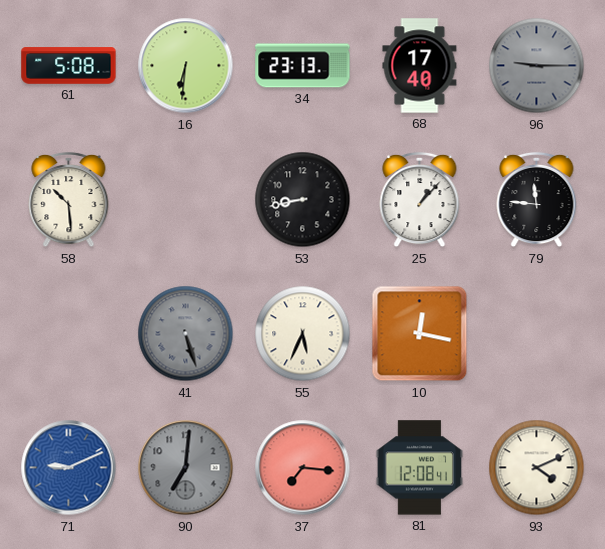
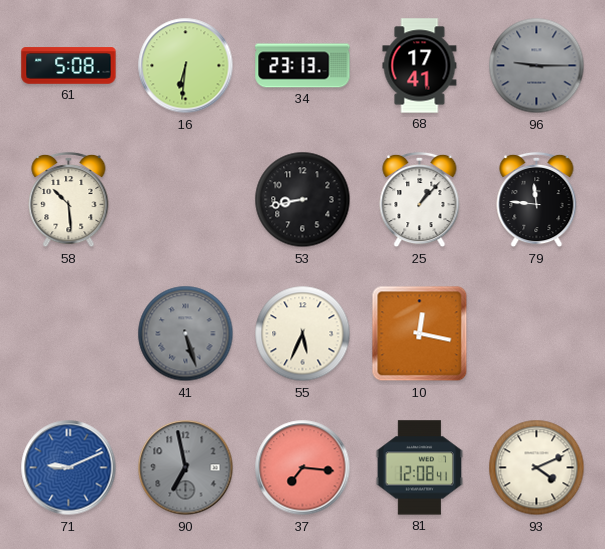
68: 17:40 -> 17:41 (420, 66)
90: 7:01 -> 6:58 (186, 468)
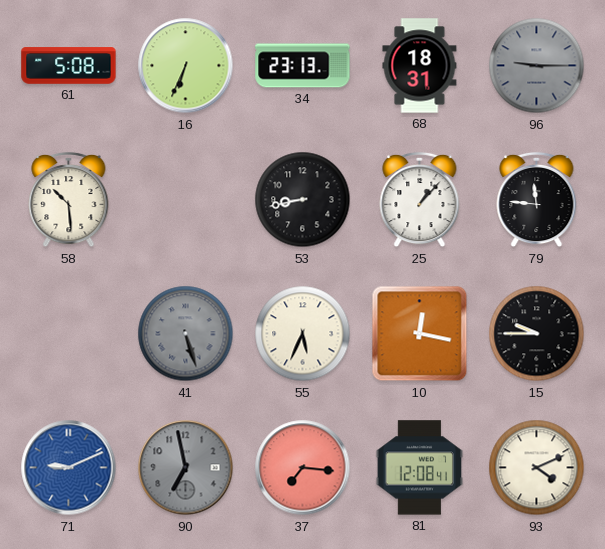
16: 6:31 -> 6:34 (186, 66)
68: 17:41 -> 18:31 (420, 66)
15: none -> 9:45 (537, 334)
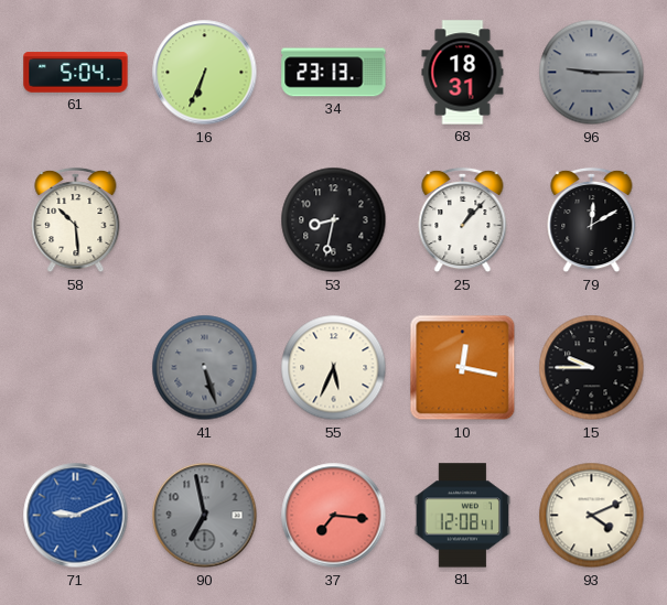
61: 5:08 -> 5:04 (76, 73)
53: 8:43 -> 8:32 (334, 220)
79: 11:46 -> 12:10 (592, 220)
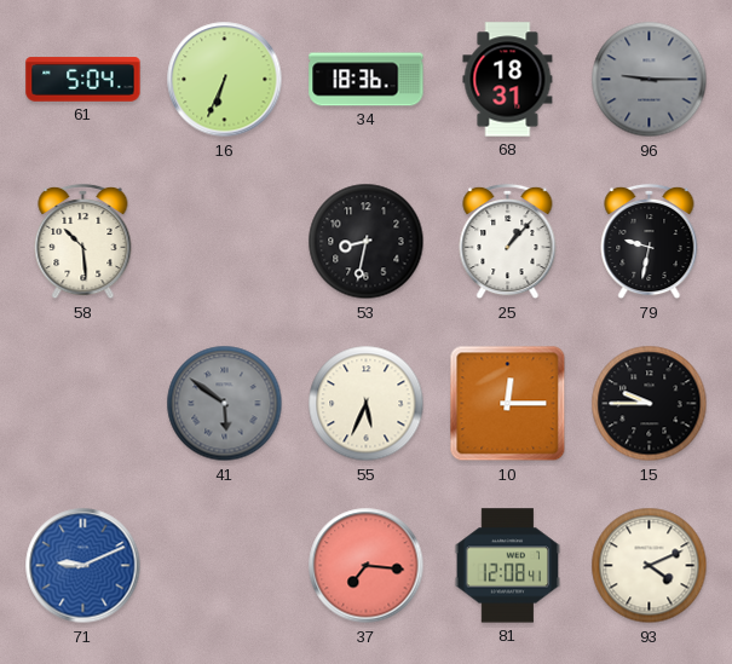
34: 23:13 -> 18:36 (367, 80)
79: 12:10 -> 9:32 (650, 242)
41: 5:27 -> 5:51 (225, 404)
10: 12:17 -> 12:15 (508, 404)
90: 6:58 -> none (205, 516)
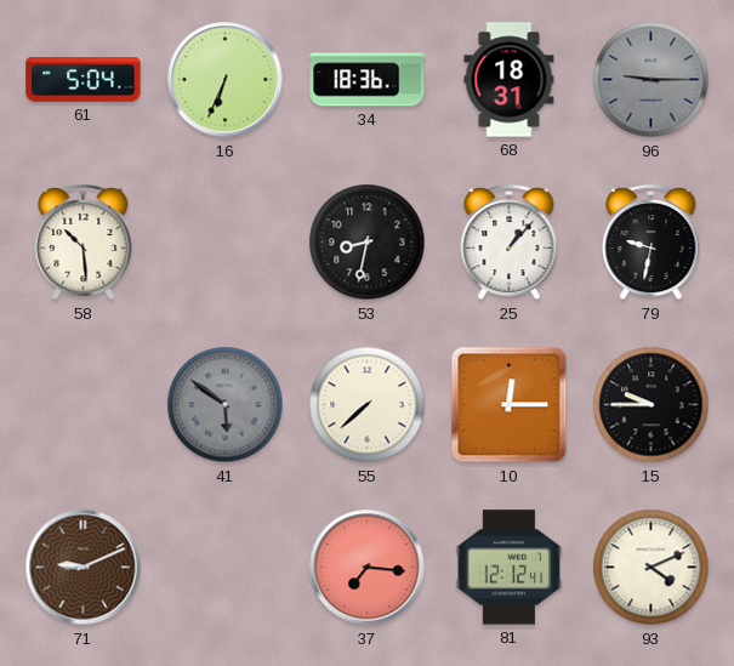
55: 5:34 -> 7:38 (368, 405)
71 dial: blue -> brown (84, 568)
81: 12:08 -> 12:12 (510, 568)
